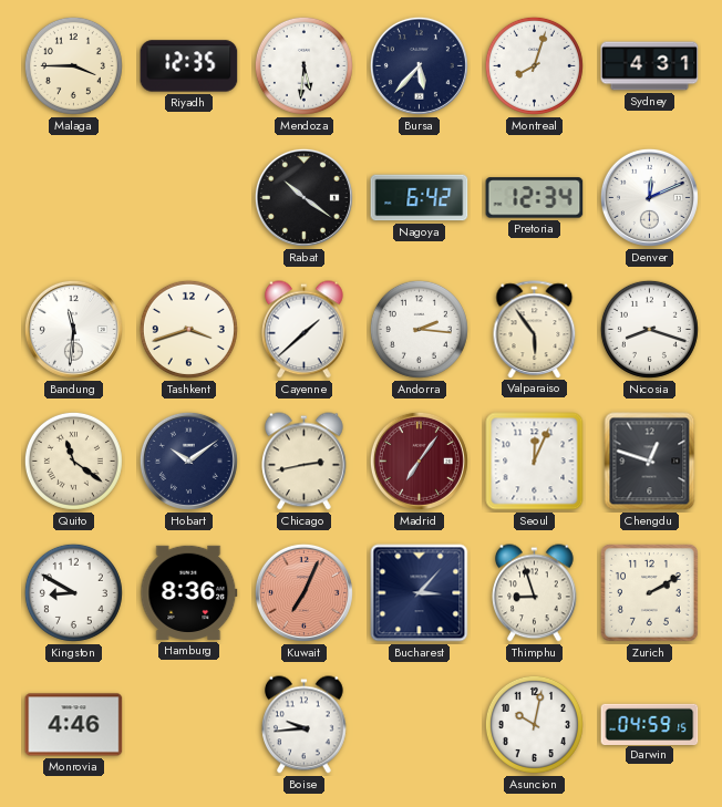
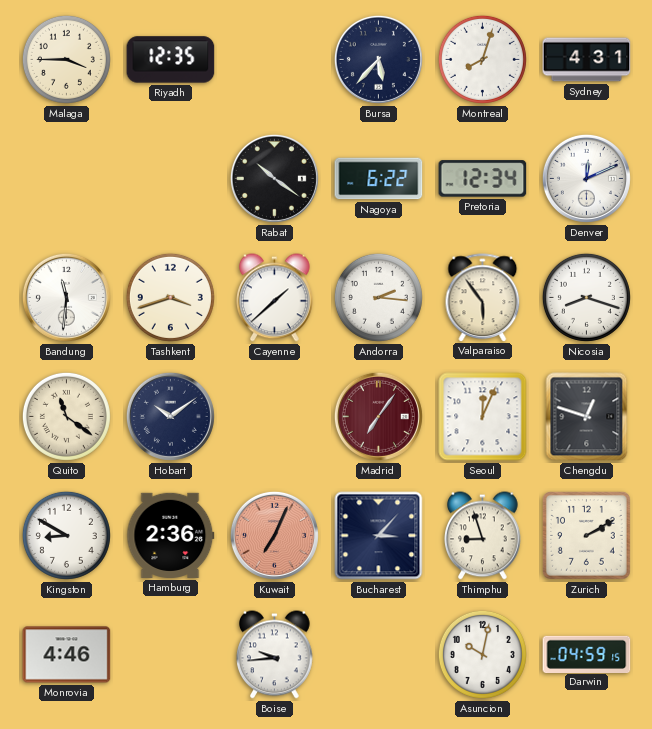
Mendoza: 5:31 -> none (303, 65)
Nagoya: 6:42 -> 6:22 (379, 179)
Chicago: 2:43 -> none (305, 462)
Hamburg: 8:36 -> 2:36 (171, 535)
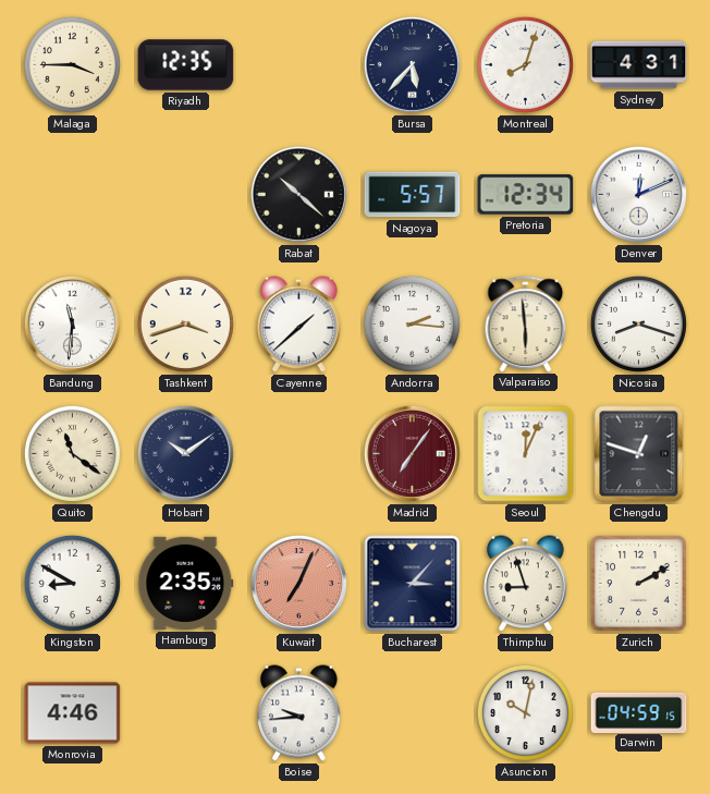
Rabat: 10:21 -> 10:22 (298, 194)
Nagoya: 6:22 -> 5:57 (413, 195)
Valparaiso: 5:54 -> 5:59 (526, 323)
Hamburg: 2:36 -> 2:35 (186, 583)
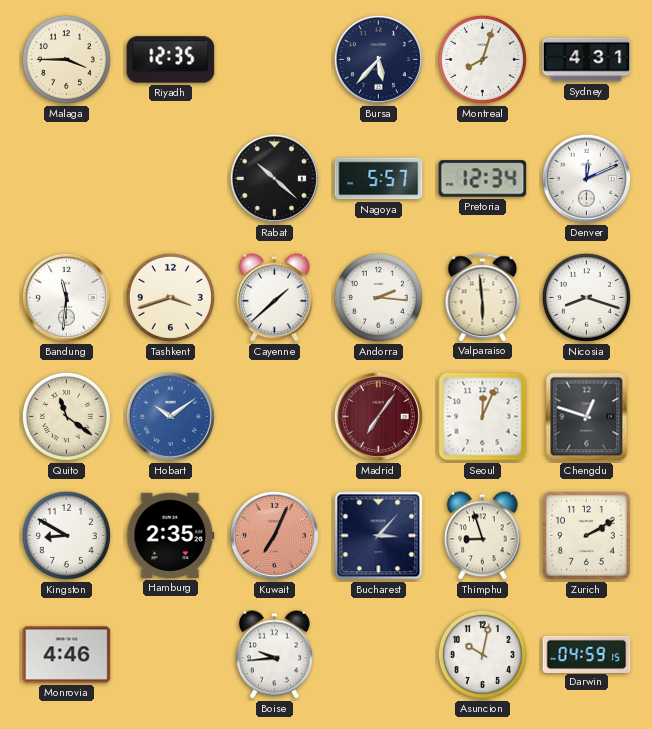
Hobart dial: navy -> blue (170, 416)
